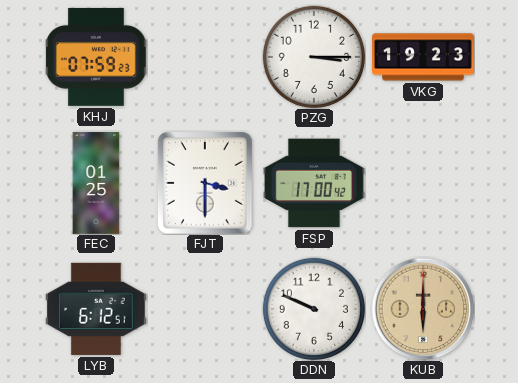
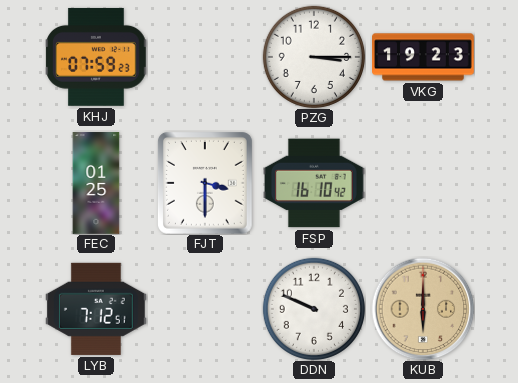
FSP: 17:00 -> 16:10 (315, 183)
LYB: 6:12 -> 7:12 (96, 309)
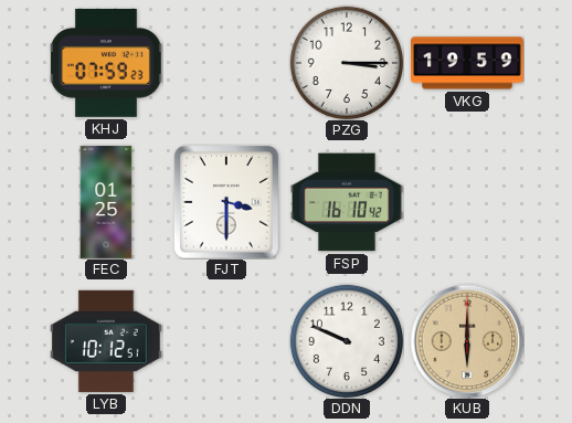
VKG: 19:23 -> 19:59 (468, 63)
LYB: 7:12 -> 10:12 (106, 341)
